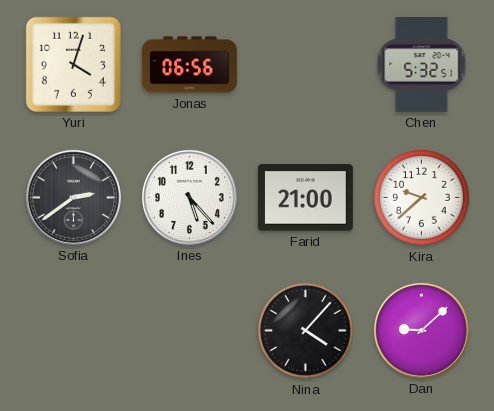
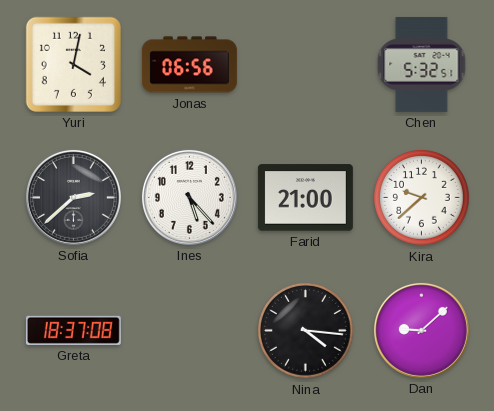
Yuri: 4:03 -> 4:02 (73, 64)
Sofia: 2:39 -> 2:38 (73, 197)
Greta: none -> 18:37 (73, 330)
Nina: 4:07 -> 4:16 (306, 331)
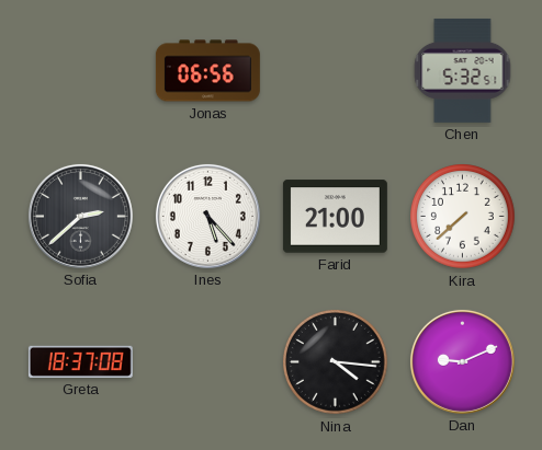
Yuri: 4:02 -> none (73, 64)
Kira: 9:38 -> 7:38 (463, 217)
Dan: 9:08 -> 9:11 (462, 361)
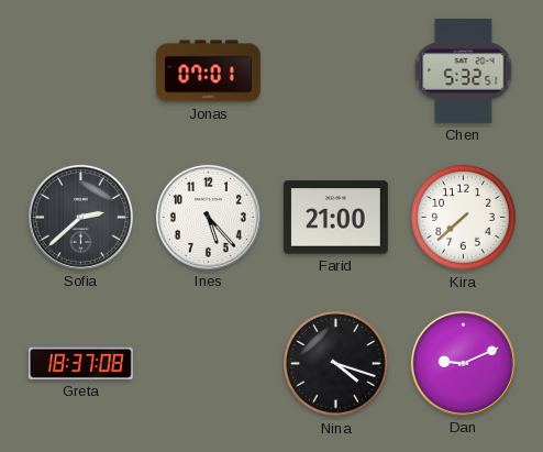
Jonas: 06:56 -> 07:01 (208, 71)
Nina: 4:16 -> 4:18 (336, 364)
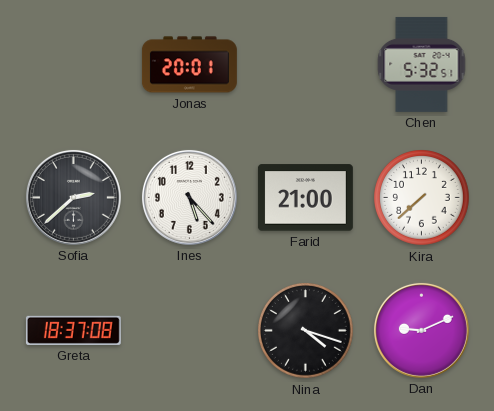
Jonas: 07:01 -> 20:01 (189, 65)
